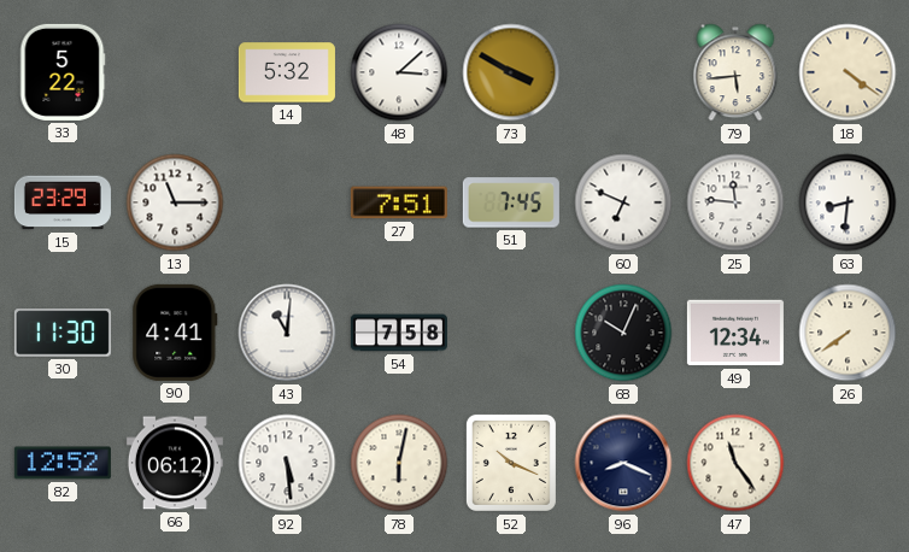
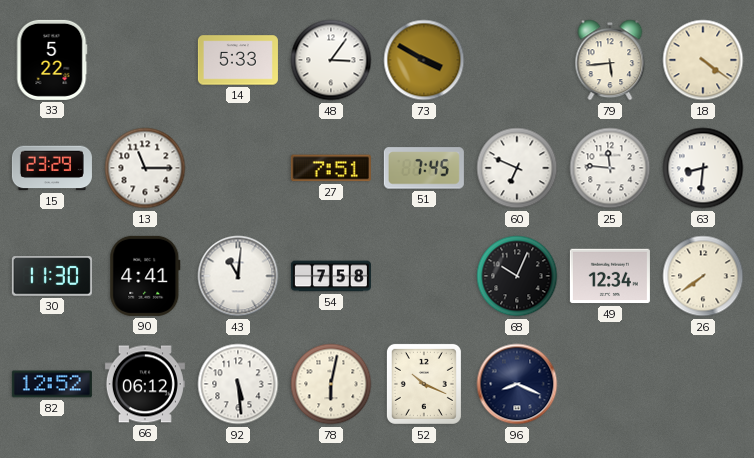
14: 5:32 -> 5:33 (238, 60)
48: 3:08 -> 3:06 (331, 60)
47: 11:24 -> none (735, 463)
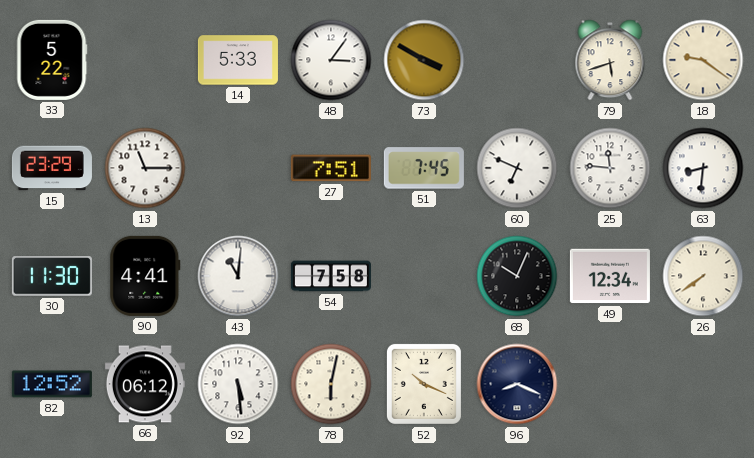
79: 5:44 -> 5:42 (610, 60)
18: 4:21 -> 9:21 (703, 60)
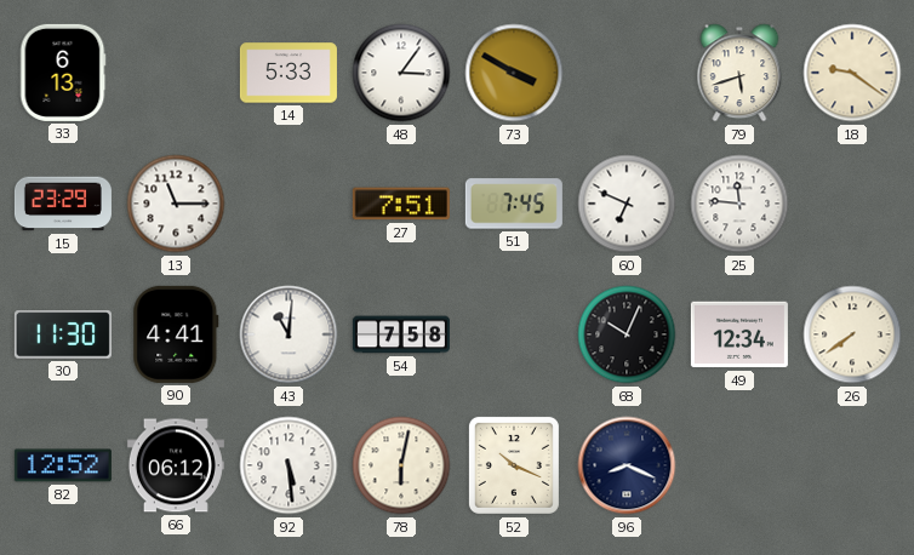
33: 5:22 -> 6:13 (63, 73)
63: 8:31 -> none (703, 168)
